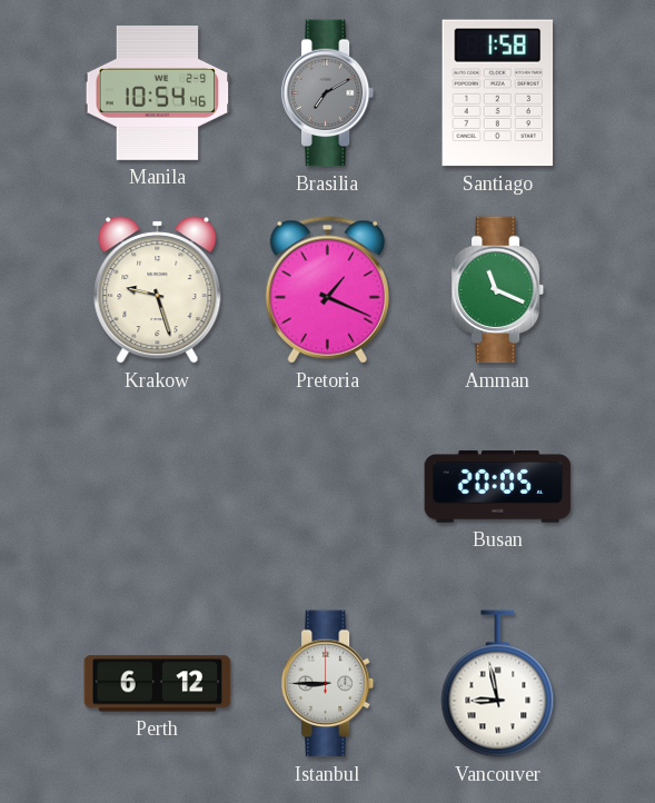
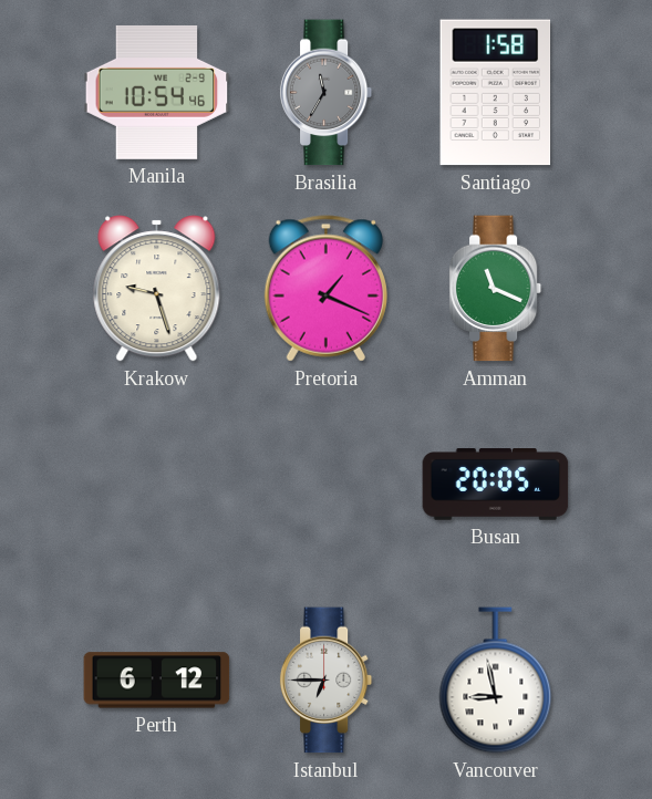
Brasilia: 7:10 -> 11:35 (327, 93)
Istanbul: 8:45 -> 6:45 (327, 681)
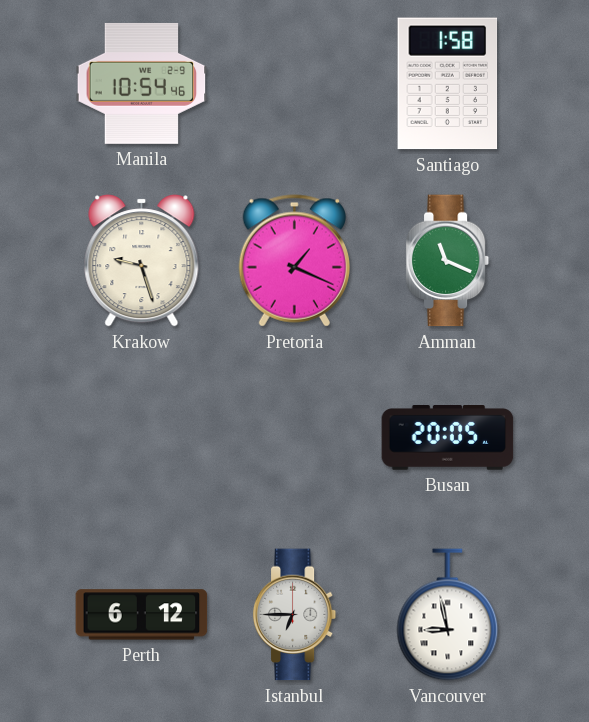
Brasilia: 11:35 -> none (327, 93)
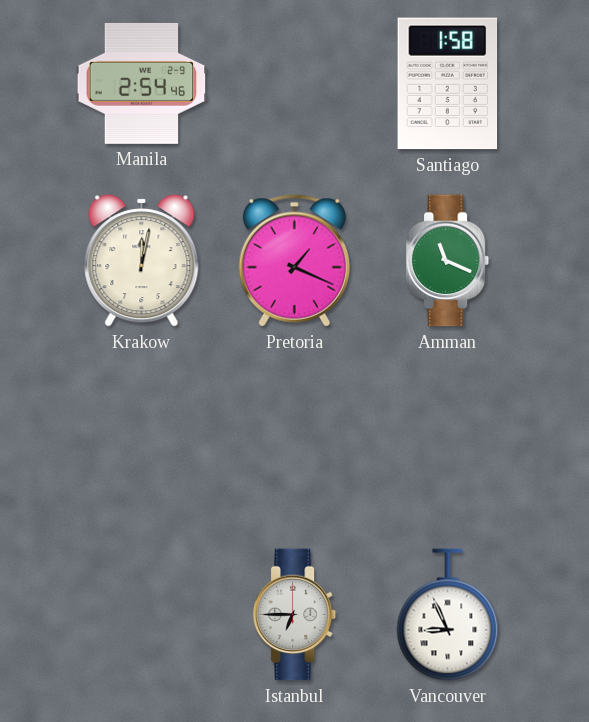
Manila: 10:54 -> 2:54 (142, 83)
Krakow: 9:27 -> 12:02 (142, 261)
Busan: 20:05 -> none (448, 438)
Perth: 6:12 -> none (142, 615)
Vancouver: 8:58 -> 8:56 (448, 615)
